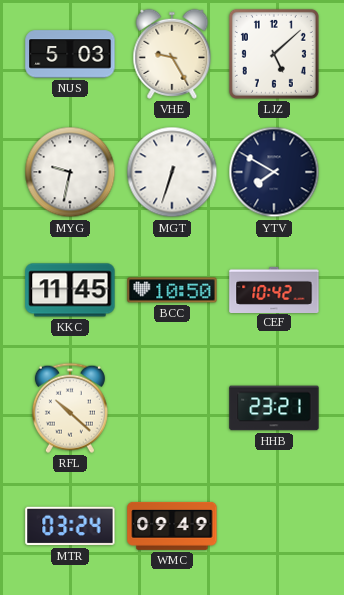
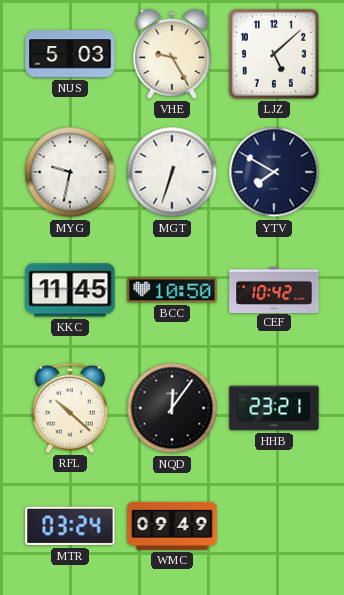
NQD: none -> 12:06 (172, 408)
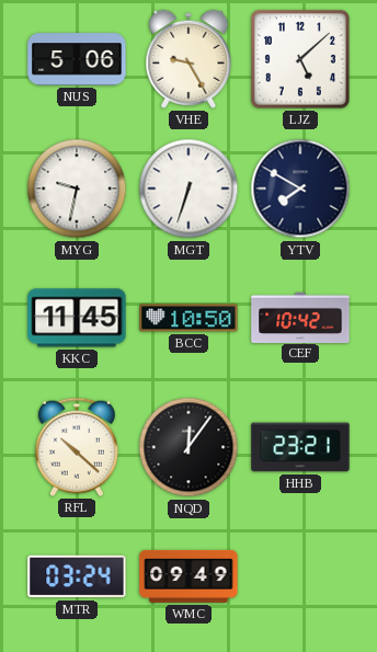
NUS: 5:03 -> 5:06 (77, 59)
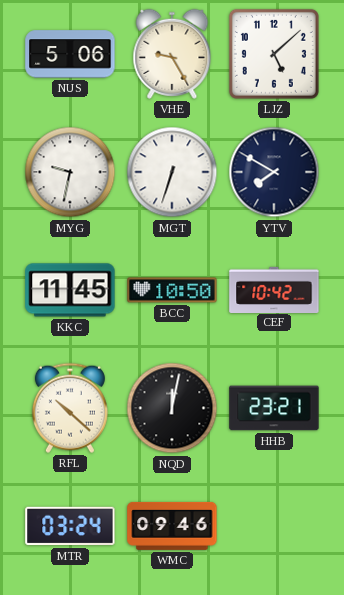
NQD: 12:06 -> 12:02 (172, 408)
WMC: 09:49 -> 09:46 (172, 526)
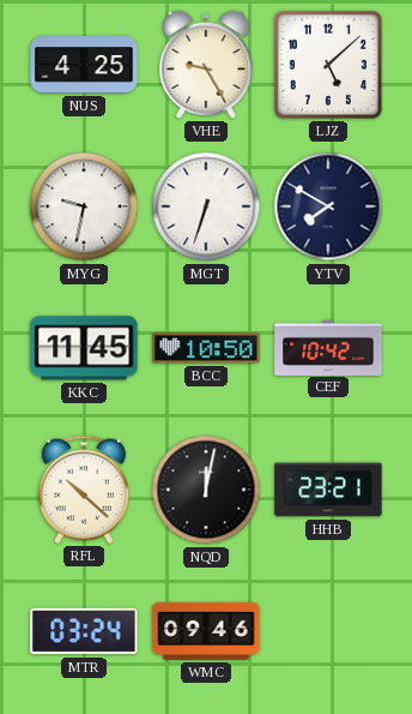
NUS: 5:06 -> 4:25 (84, 65)
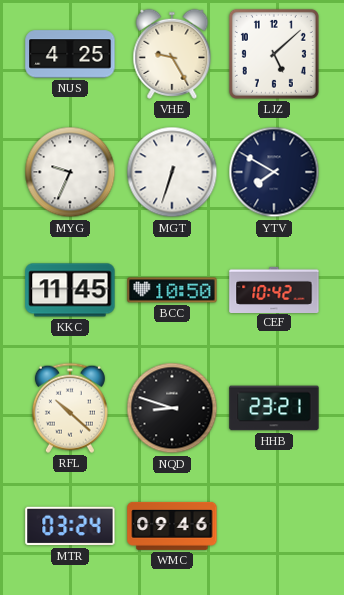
MYG: 9:32 -> 9:34 (70, 172)
NQD: 12:02 -> 8:48 (172, 408)
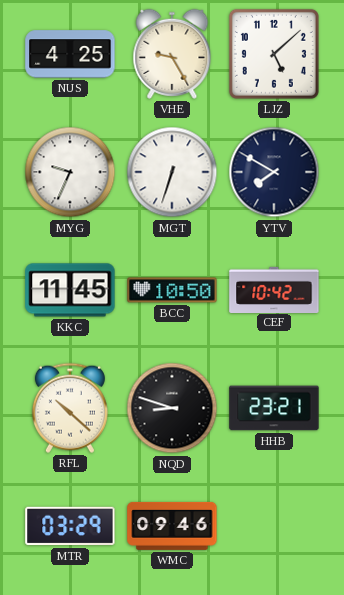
MTR: 03:24 -> 03:29 (70, 526)
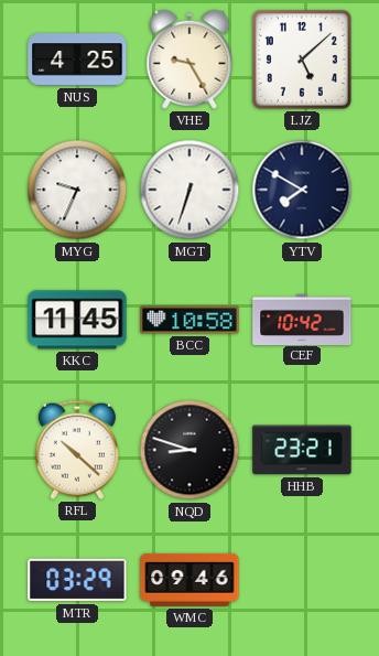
BCC: 10:50 -> 10:58 (189, 320)
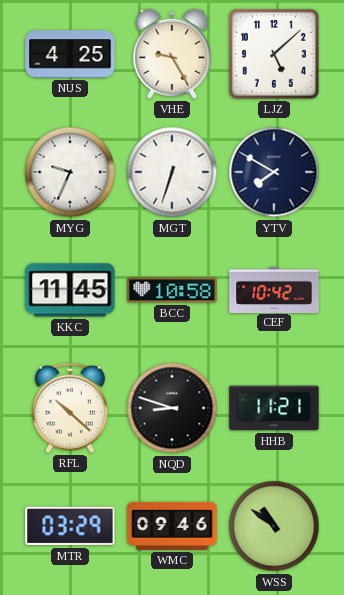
HHB: 23:21 -> 11:21 (274, 408)
WSS: none -> 10:51 (274, 526)
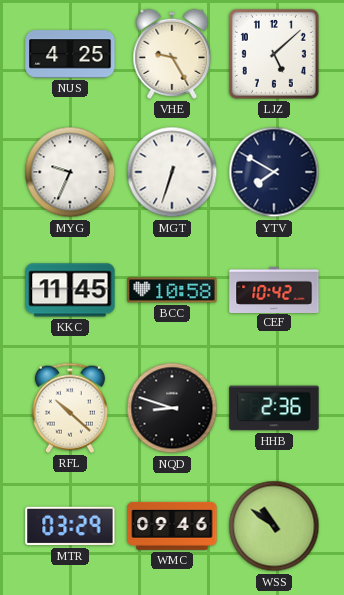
HHB: 11:21 -> 2:36 (274, 408)
